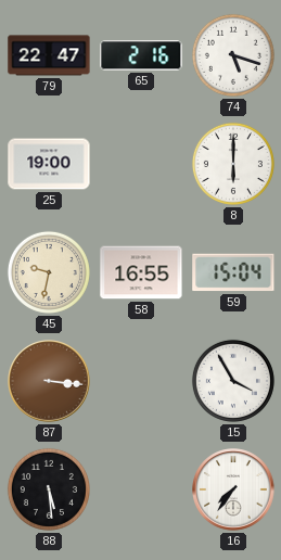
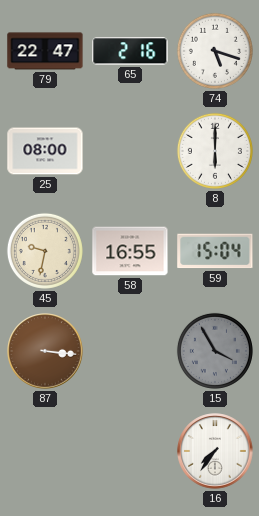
25: 19:00 -> 08:00 (45, 151)
15 dial: white -> grey (215, 351)
88: 5:29 -> none (49, 489)
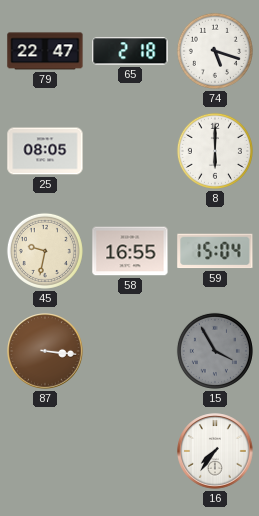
65: 2:16 -> 2:18 (130, 51)
25: 08:00 -> 08:05 (45, 151)
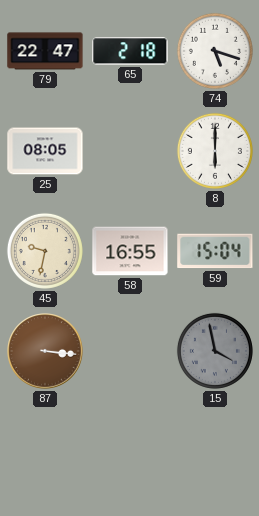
15: 3:55 -> 3:58 (215, 351)
16: 7:36 -> none (215, 451)
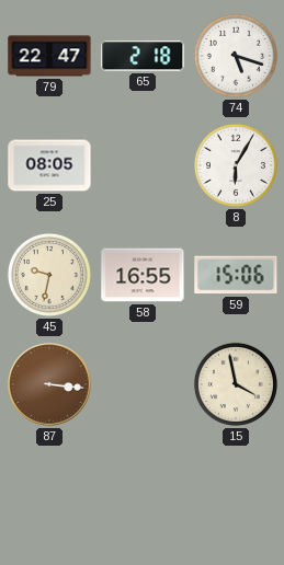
8: 6:00 -> 6:05 (236, 165)
59: 15:04 -> 15:06 (236, 275)
15 dial: grey -> cream (236, 384)
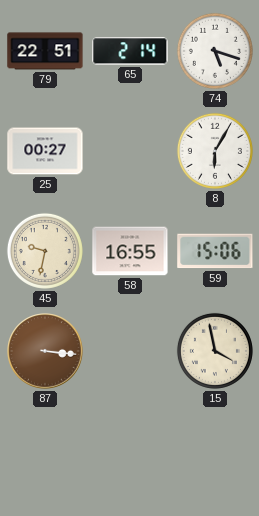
79: 22:47 -> 22:51 (45, 51)
65: 2:18 -> 2:14 (130, 51)
25: 08:05 -> 00:27 (45, 151)
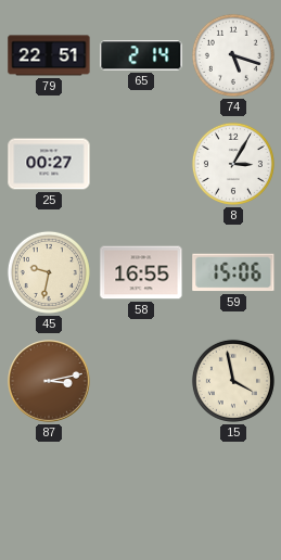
8: 6:05 -> 3:05 (233, 164)
87: 3:16 -> 3:13 (49, 381)
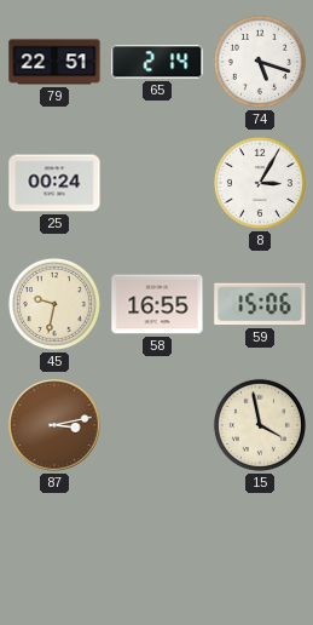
25: 00:27 -> 00:24 (54, 183)
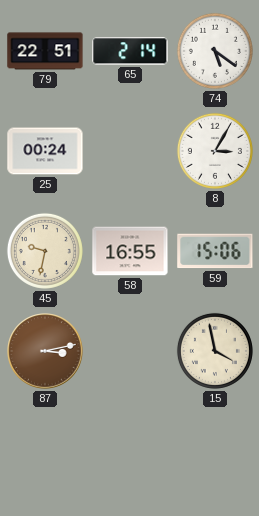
74: 5:18 -> 5:21 (215, 51)
